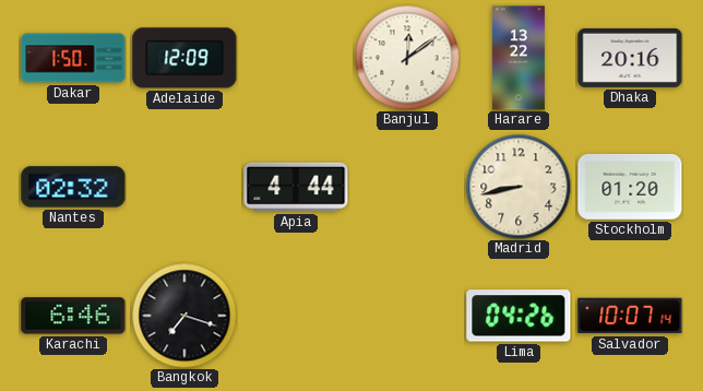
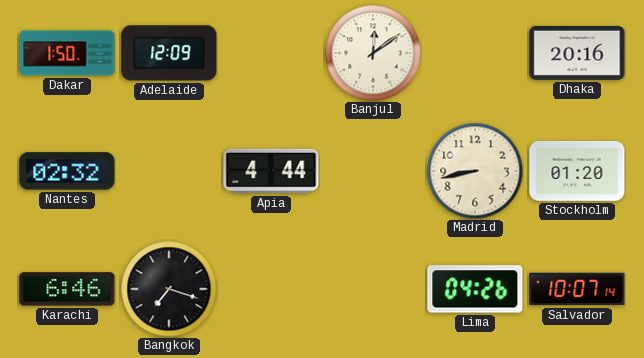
Harare: 13:22 -> none (519, 58)
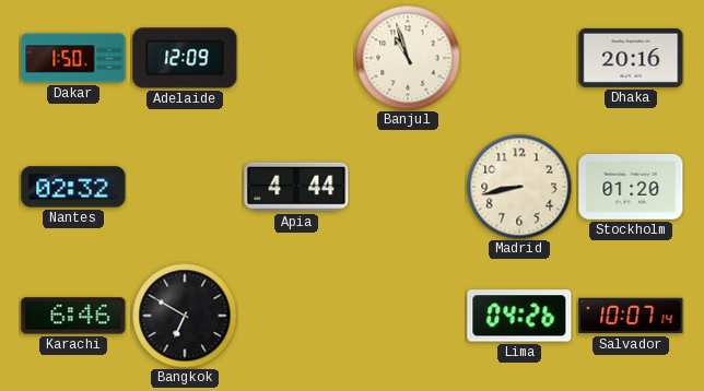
Banjul: 12:09 -> 10:57 (408, 58)
Bangkok: 7:18 -> 6:50 (185, 316)
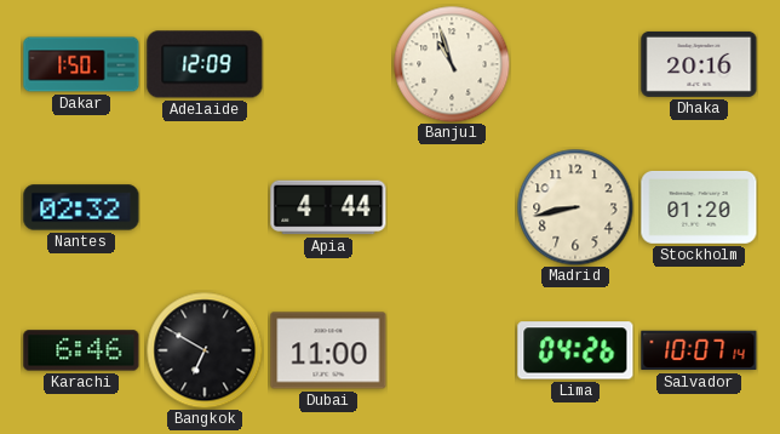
Dubai: none -> 11:00 (328, 350)
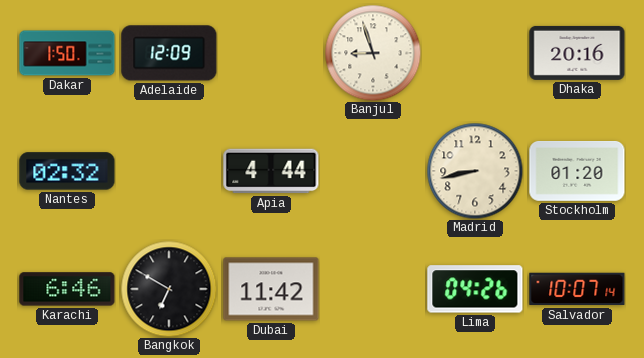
Banjul: 10:57 -> 8:57 (373, 53)
Dubai: 11:00 -> 11:42 (271, 289)
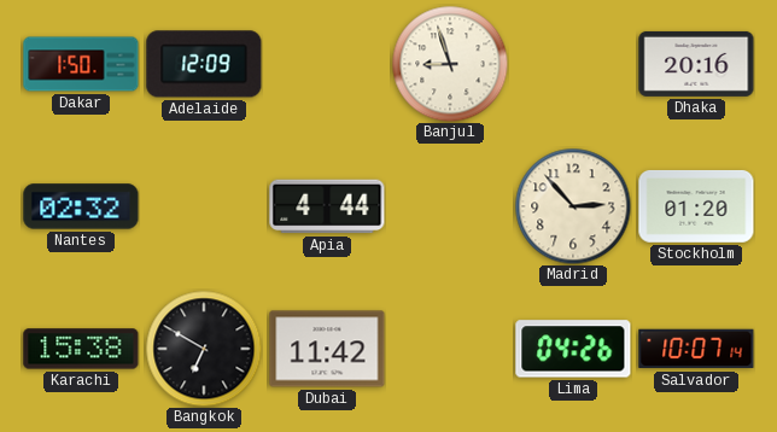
Madrid: 8:43 -> 2:53 (573, 206)
Karachi: 6:46 -> 15:38 (81, 349)
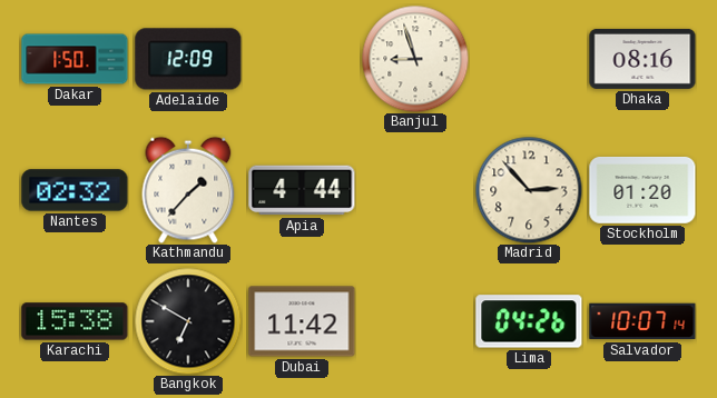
Dhaka: 20:16 -> 08:16 (642, 59)
Kathmandu: none -> 1:37 (188, 190)
